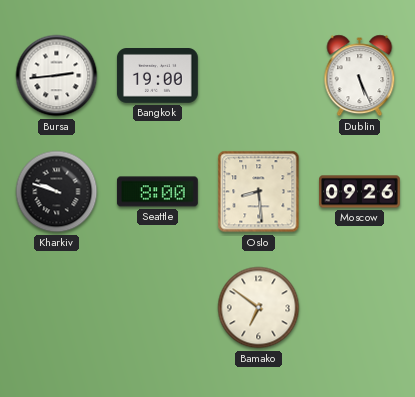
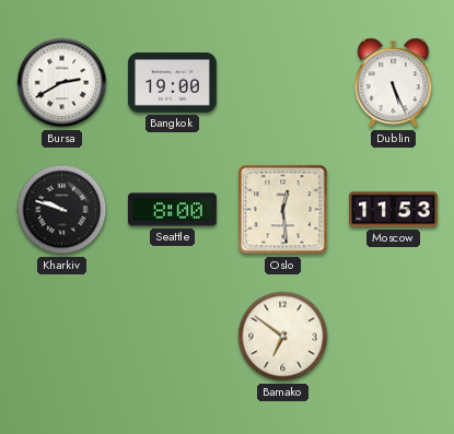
Bursa: 2:44 -> 2:40 (62, 83)
Oslo: 8:29 -> 12:29 (283, 210)
Moscow: 09:26 -> 11:53 (394, 210)
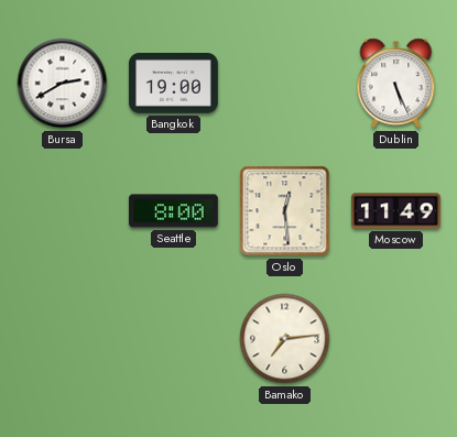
Kharkiv: 9:48 -> none (62, 210)
Moscow: 11:53 -> 11:49 (396, 211)
Bamako: 6:51 -> 7:14 (285, 339)
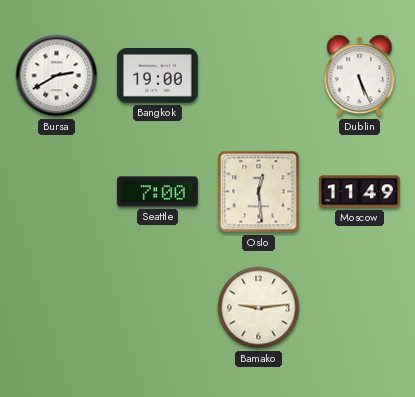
Seattle: 8:00 -> 7:00 (157, 192)
Bamako: 7:14 -> 9:14 (259, 308)
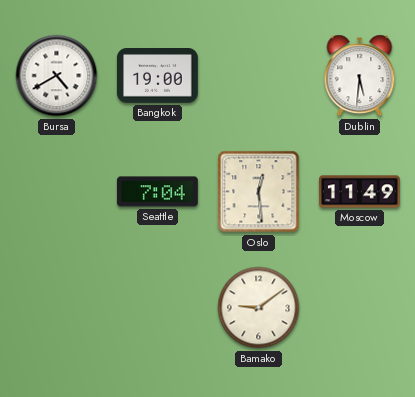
Bursa: 2:40 -> 4:40 (57, 76)
Dublin: 5:26 -> 5:31 (360, 76)
Seattle: 7:00 -> 7:04 (157, 192)
Bamako: 9:14 -> 9:09 (259, 308)
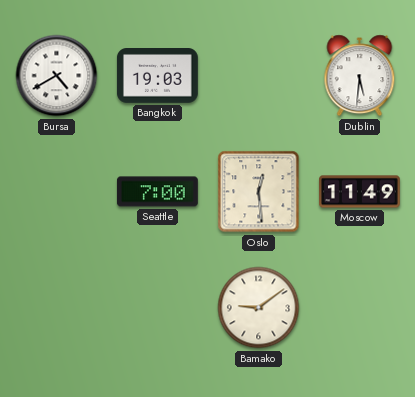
Bangkok: 19:00 -> 19:03 (158, 76)
Seattle: 7:04 -> 7:00 (157, 192)
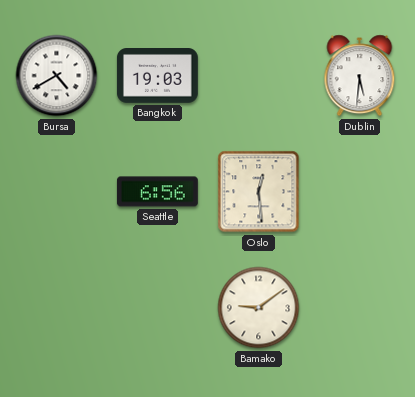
Seattle: 7:00 -> 6:56 (157, 192)
Moscow: 11:49 -> none (360, 192)
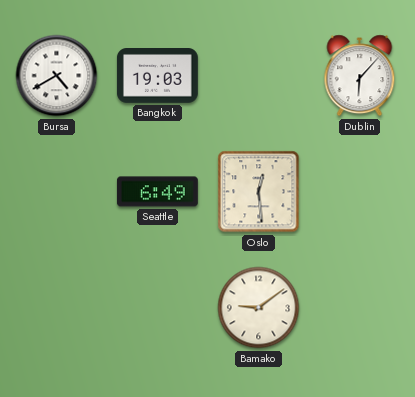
Dublin: 5:31 -> 6:07 (360, 76)
Seattle: 6:56 -> 6:49 (157, 192)
